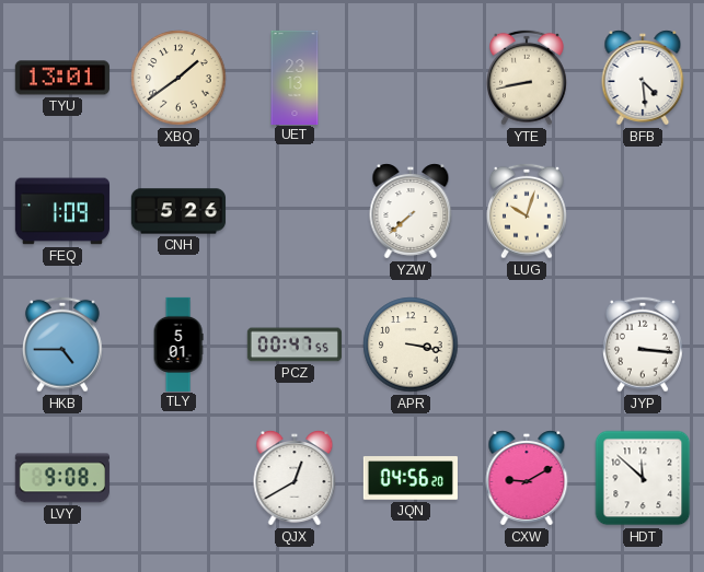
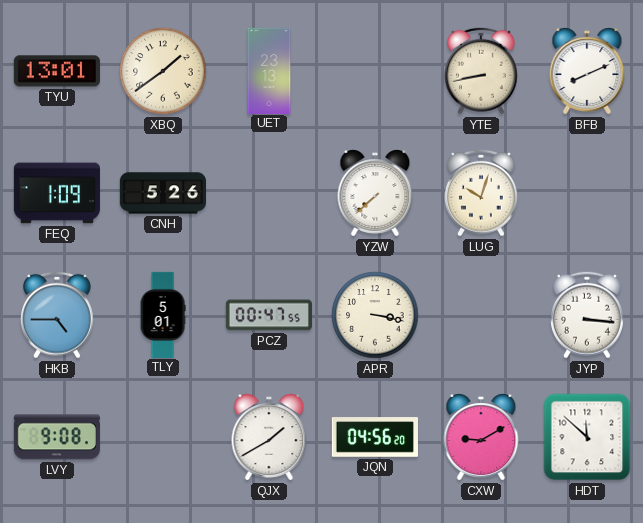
BFB: 4:29 -> 8:11 (587, 71)
QJX: 12:40 -> 1:40 (269, 437)
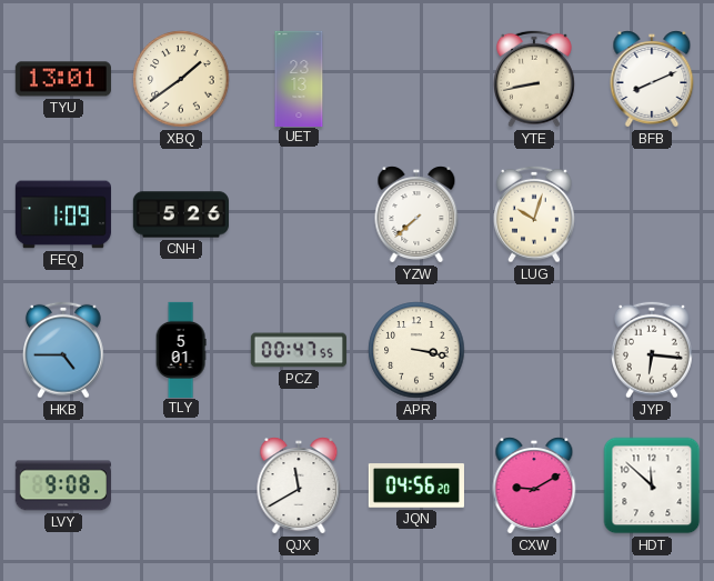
JYP: 3:16 -> 6:16 (653, 350)
QJX: 1:40 -> 11:40 (299, 485)
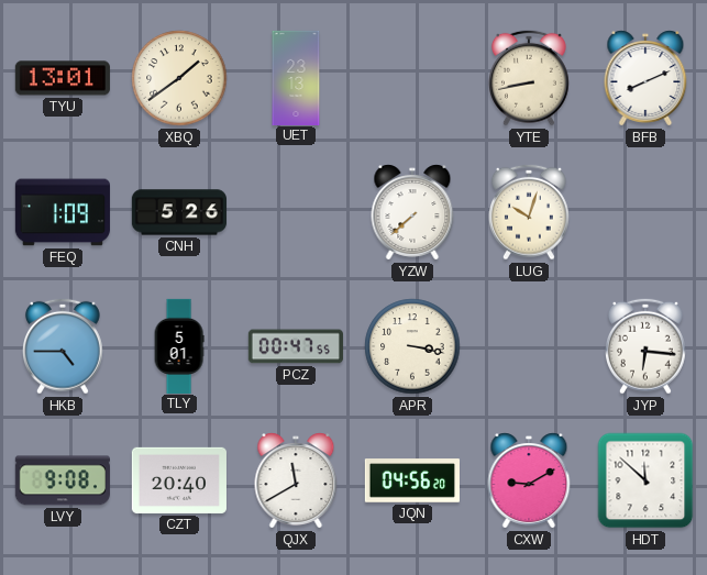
CZT: none -> 20:40 (179, 480)
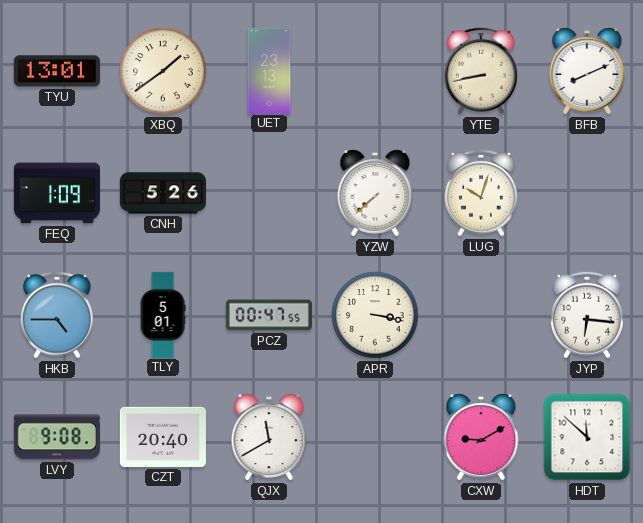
JQN: 04:56 -> none (412, 480)
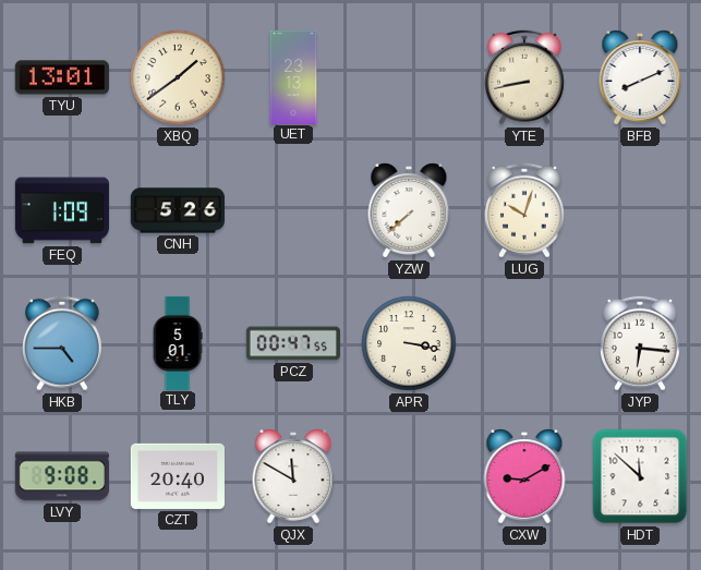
QJX: 11:40 -> 11:50 (293, 476)
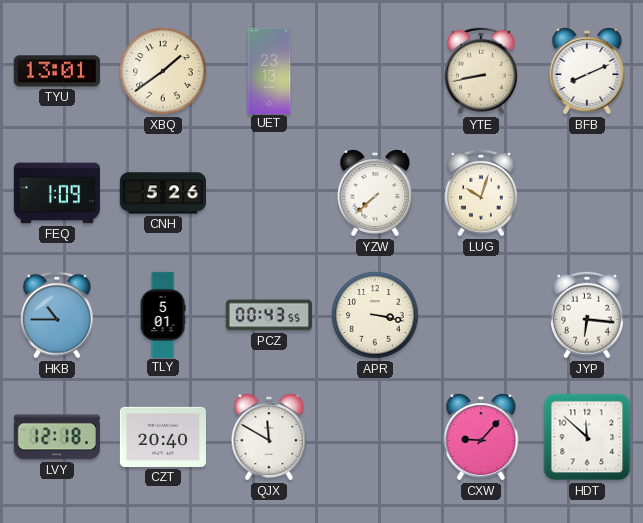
HKB: 4:45 -> 10:45 (58, 315)
PCZ: 00:47 -> 00:43 (269, 315)
LVY: 9:08 -> 12:18 (57, 437)
CXW: 9:10 -> 9:07 (481, 437)
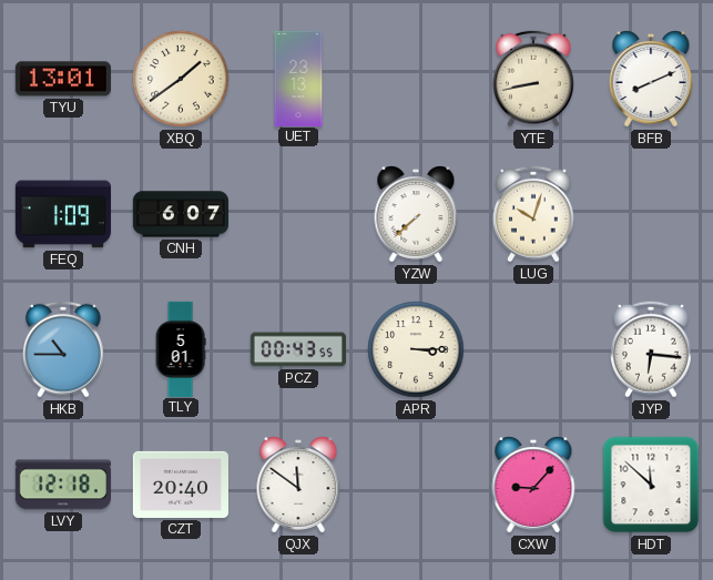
CNH: 5:26 -> 6:07 (180, 214)
APR: 3:17 -> 3:15 (416, 349)
QJX: 11:50 -> 11:51 (298, 485)
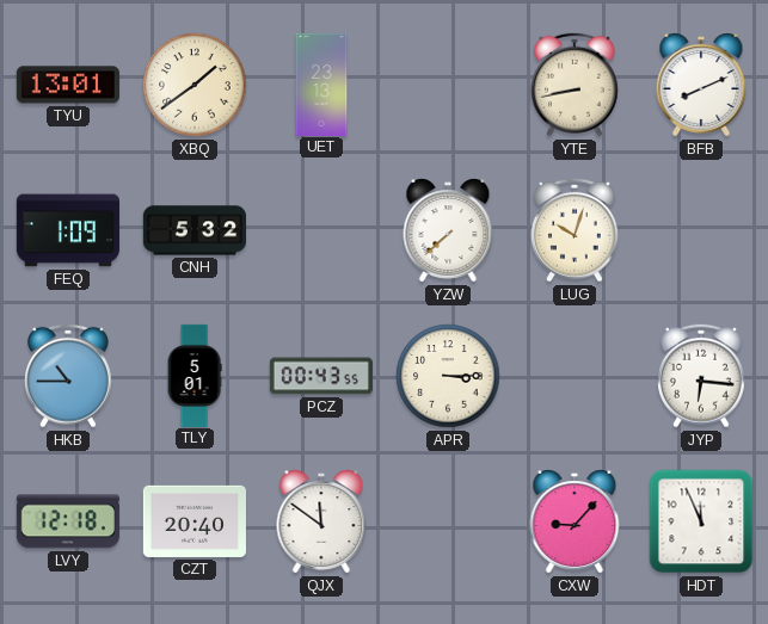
CNH: 6:07 -> 5:32 (193, 230)
HDT: 11:52 -> 11:56 (701, 521)
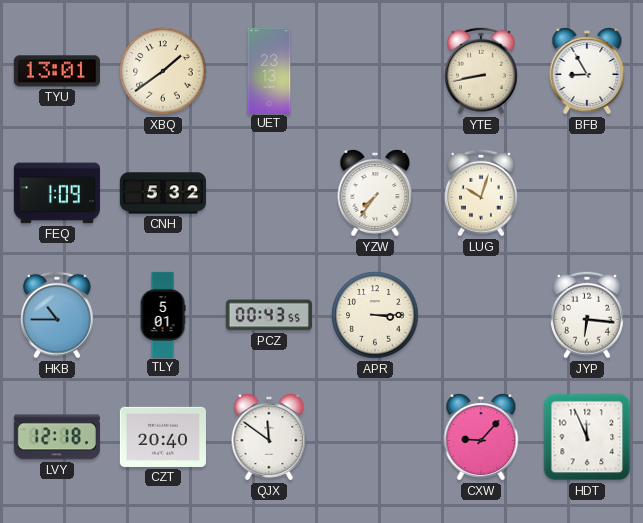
BFB: 8:11 -> 8:55 (587, 71)
YZW: 7:38 -> 7:36 (375, 193)
